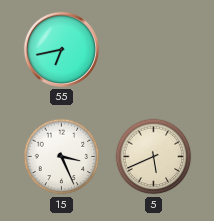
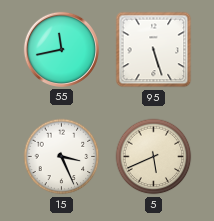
55: 6:43 -> 11:43 (61, 49)
95: none -> 5:27 (154, 50)
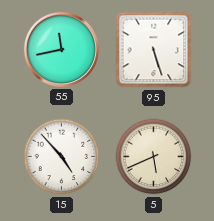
15: 3:26 -> 4:53 (62, 157)
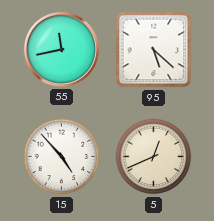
95: 5:27 -> 5:22 (154, 50)
5: 5:41 -> 12:41 (154, 157)
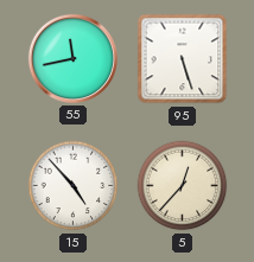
95: 5:22 -> 5:27 (183, 59)
5: 12:41 -> 12:37 (183, 186)
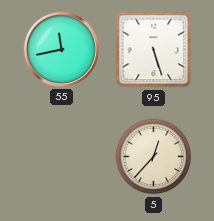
15: 4:53 -> none (74, 186)
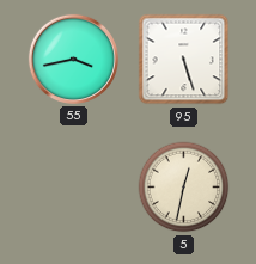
55: 11:43 -> 3:43 (73, 59)
5: 12:37 -> 12:32 (184, 188)
